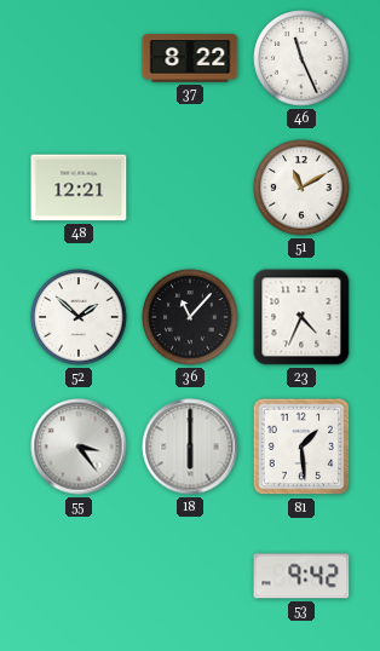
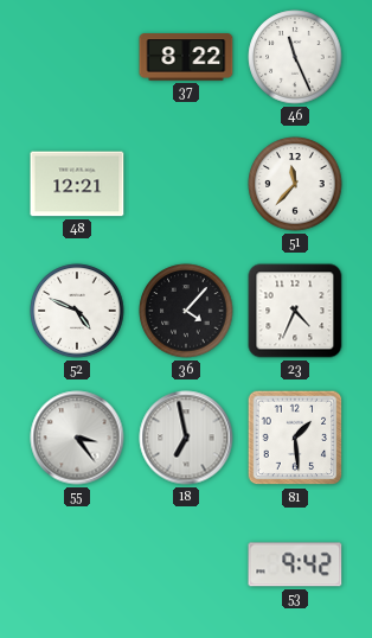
51: 11:10 -> 11:37 (295, 184)
52: 1:52 -> 4:49 (77, 311)
36: 11:07 -> 4:07 (186, 311)
18: 6:00 -> 6:58 (186, 438)
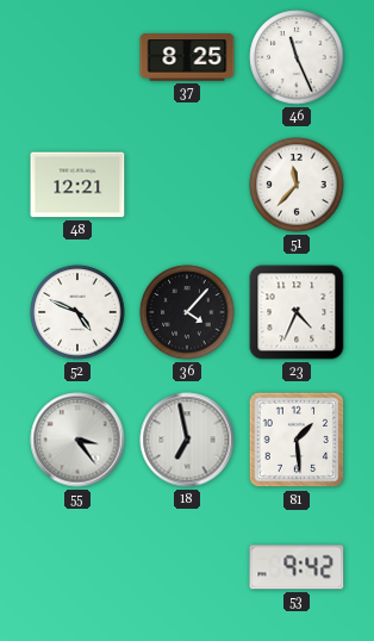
37: 8:22 -> 8:25 (187, 57)
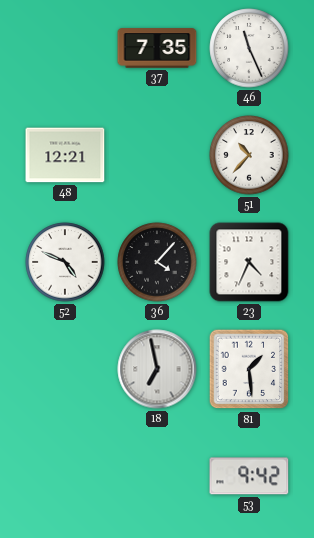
37: 8:25 -> 7:35 (157, 48)
51: 11:37 -> 10:37 (249, 155)
55: 3:24 -> none (77, 440)
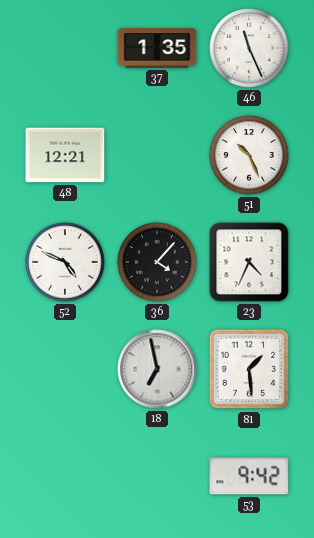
37: 7:35 -> 1:35 (157, 48)
51: 10:37 -> 10:26 (249, 155)
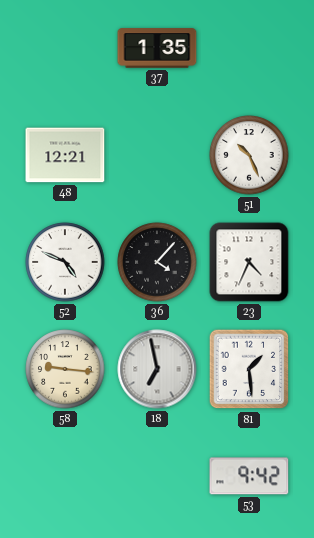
46: 11:26 -> none (249, 48)
58: none -> 9:16 (65, 369)
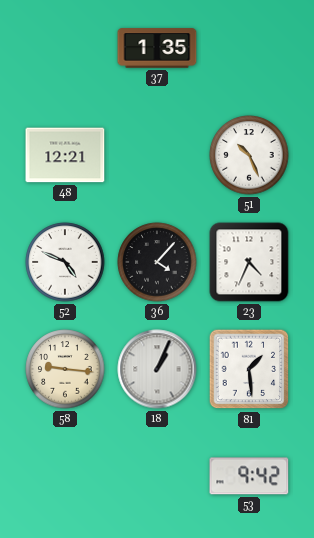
18: 6:58 -> 1:04 (157, 369)
